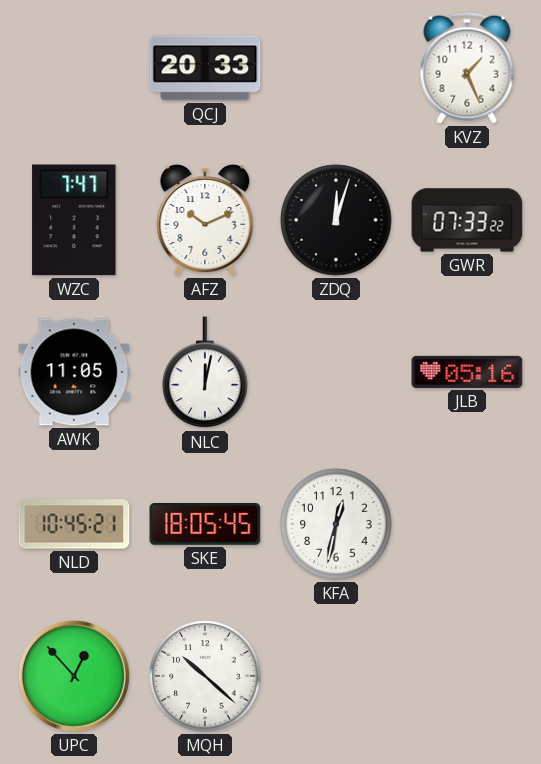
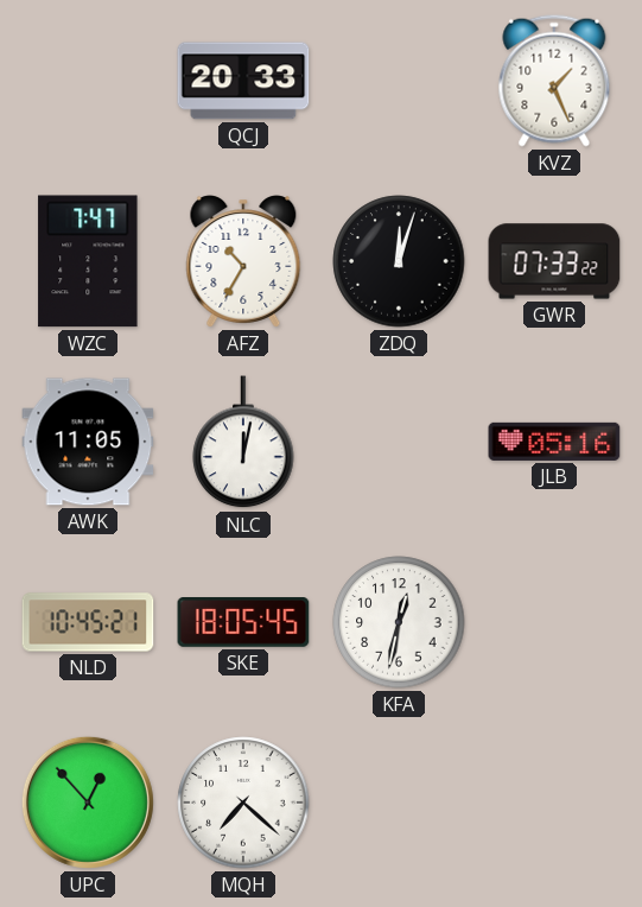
AFZ: 10:11 -> 10:35 (243, 261)
MQH: 10:22 -> 7:22 (243, 803)
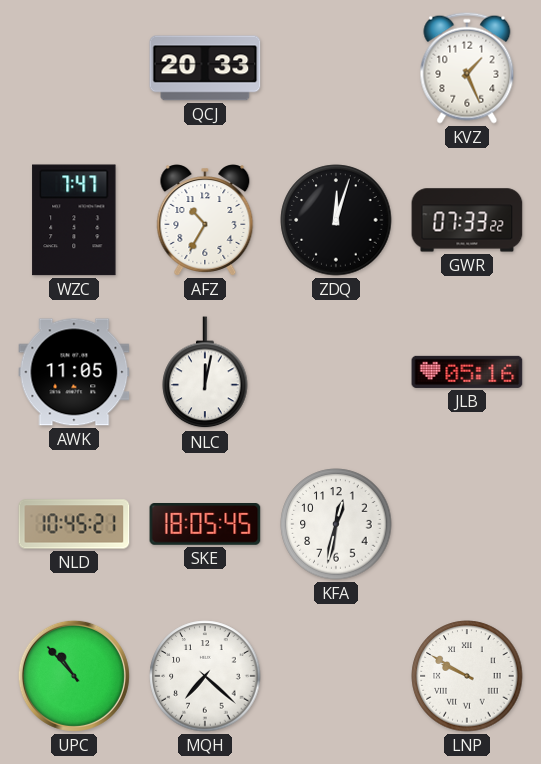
UPC: 12:53 -> 10:53 (74, 676)
LNP: none -> 9:50 (467, 676)
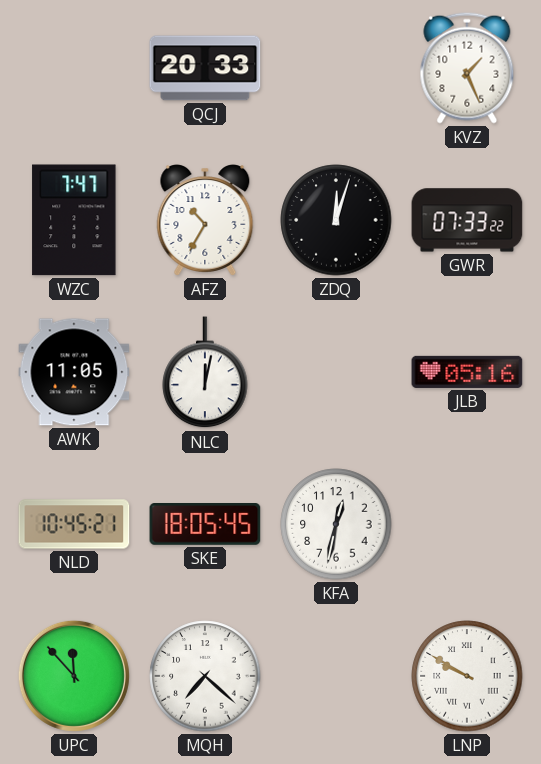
UPC: 10:53 -> 11:53 (74, 676)
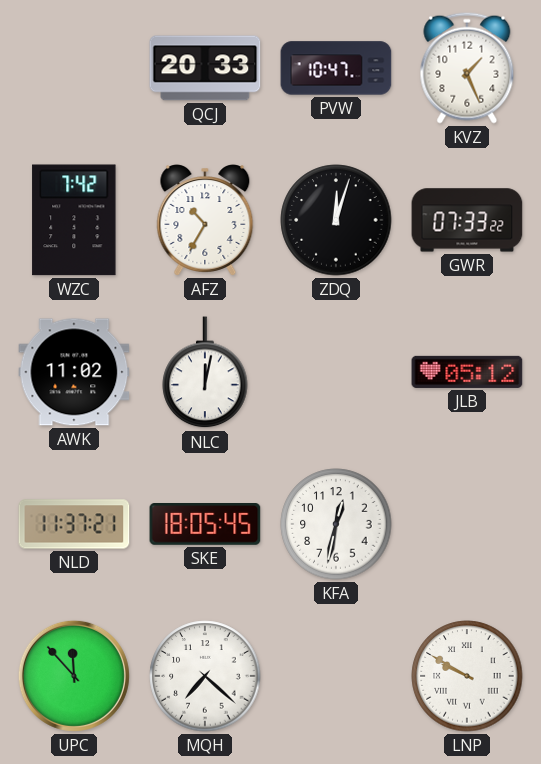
PVW: none -> 10:47 (336, 68)
WZC: 7:47 -> 7:42 (74, 220)
AWK: 11:05 -> 11:02 (74, 372)
JLB: 05:16 -> 05:12 (467, 372)
NLD: 10:45 -> 11:37 (74, 524)
